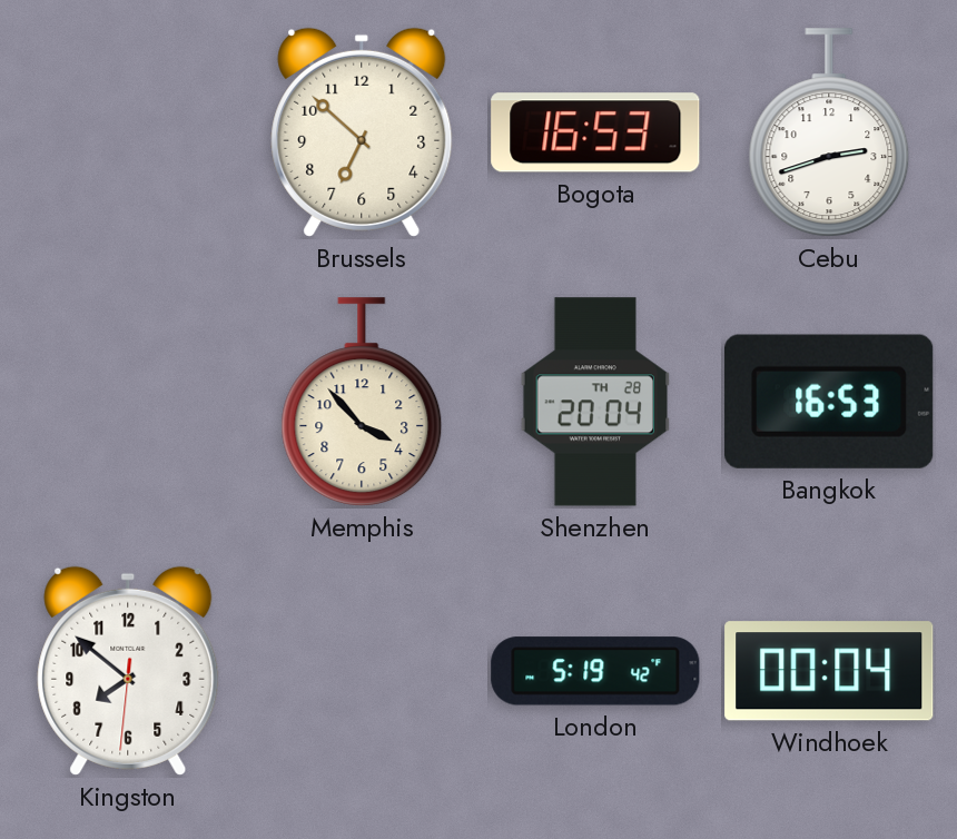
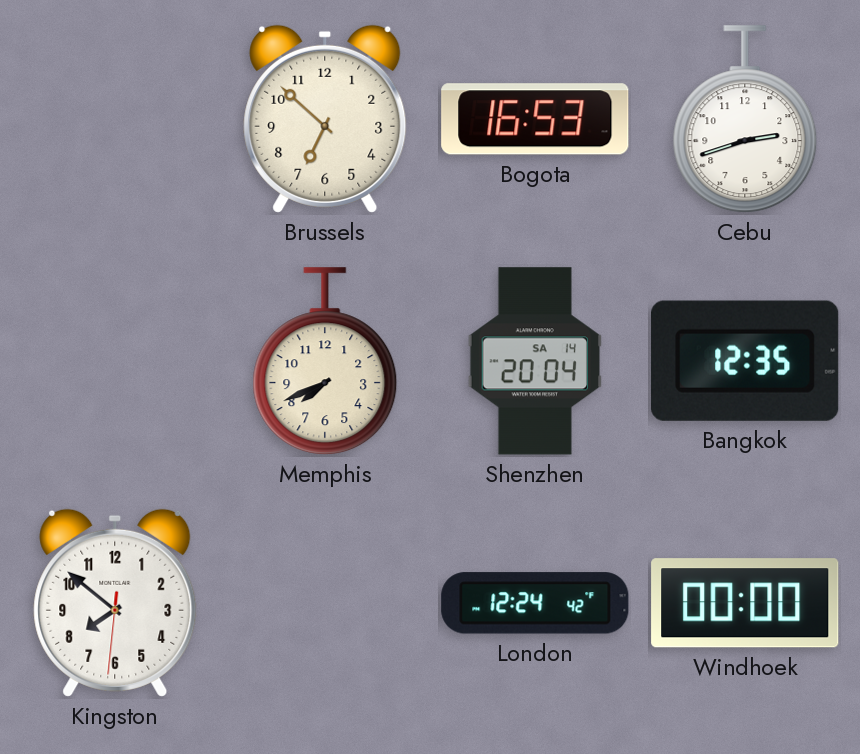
Memphis: 3:53 -> 7:41 (325, 362)
Shenzhen date: TH 28 -> SA 14 (535, 361)
Bangkok: 16:53 -> 12:35 (745, 361)
London: 5:19 -> 12:24 (535, 603)
Windhoek: 00:04 -> 00:00 (745, 603)
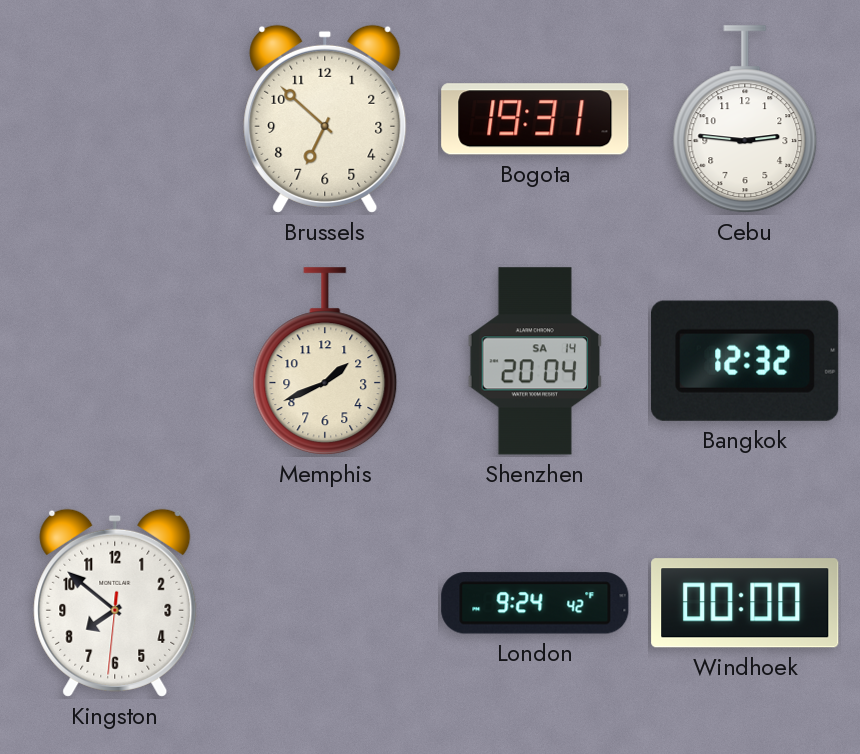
Bogota: 16:53 -> 19:31 (535, 119)
Cebu: 2:42 -> 2:46 (745, 120)
Memphis: 7:41 -> 1:41 (325, 362)
Bangkok: 12:35 -> 12:32 (745, 361)
London: 12:24 -> 9:24 (535, 603)
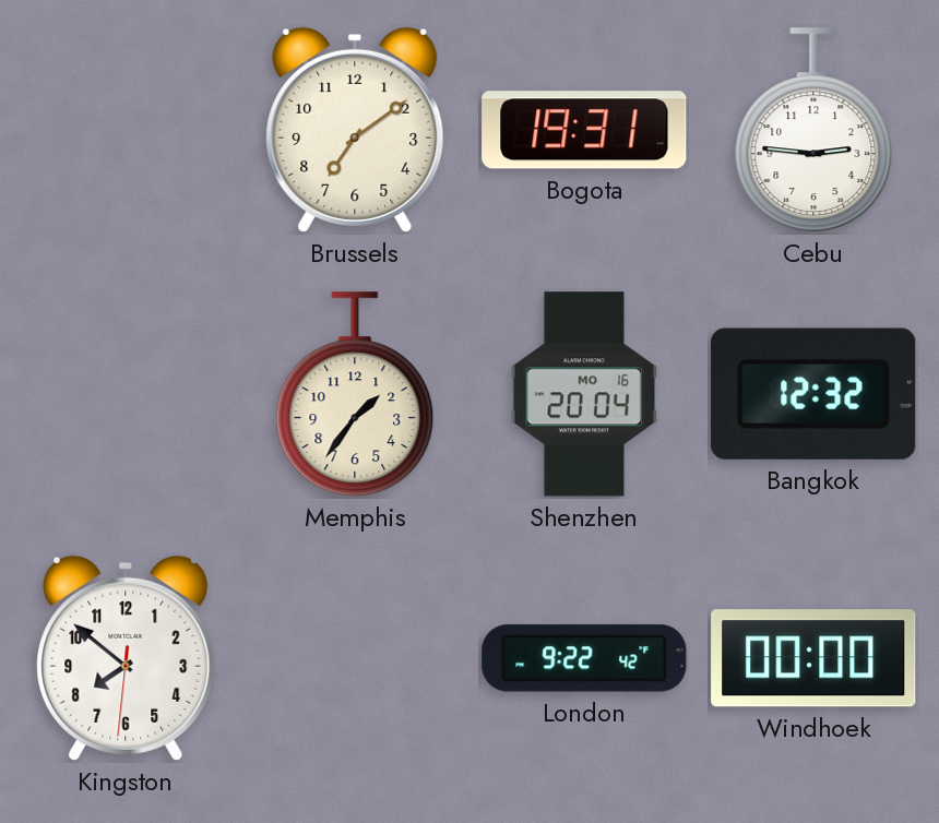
Brussels: 6:52 -> 7:09 (355, 130)
Memphis: 1:41 -> 1:36 (355, 395)
Shenzhen date: SA 14 -> MO 16 (584, 394)
London: 9:24 -> 9:22 (584, 658)
